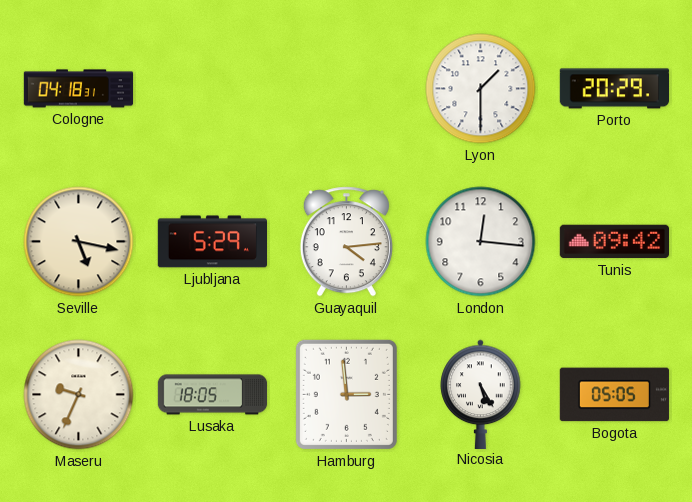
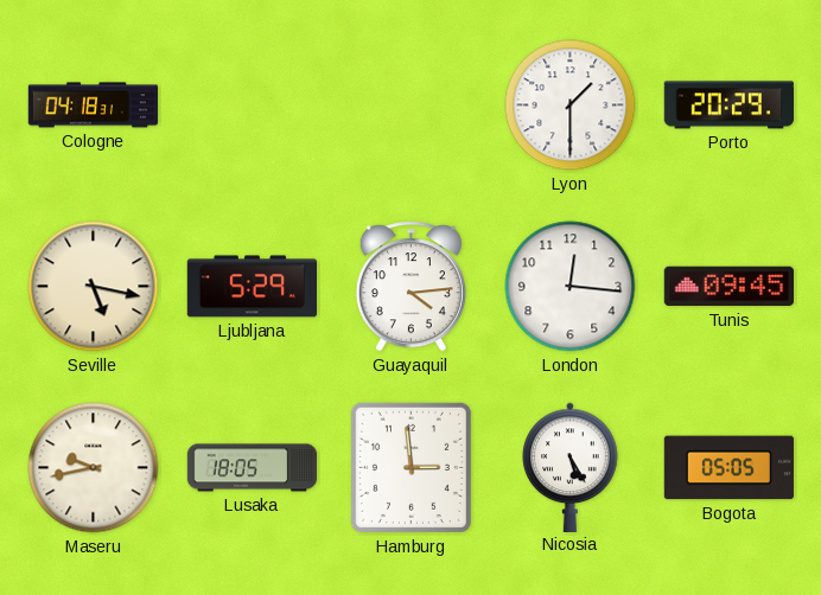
Tunis: 09:42 -> 09:45 (728, 287)
Maseru: 9:34 -> 9:43 (94, 468)
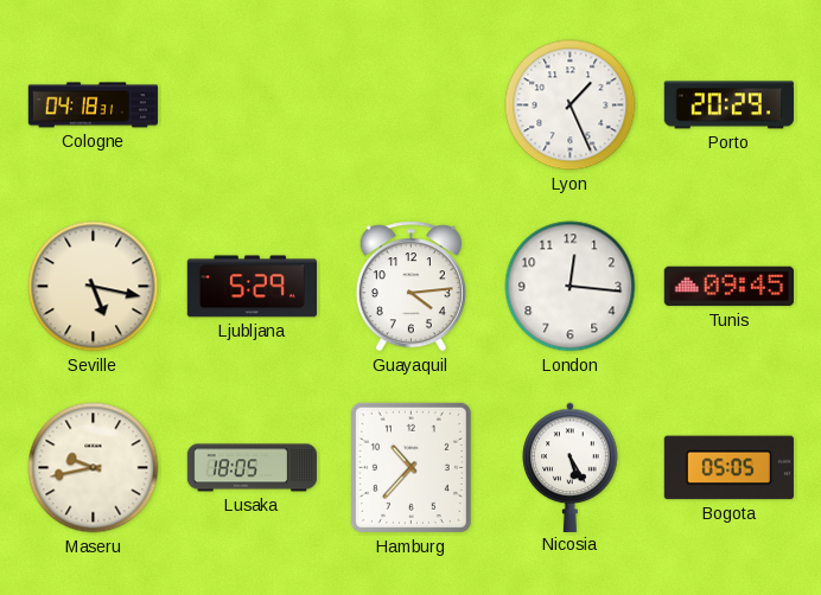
Lyon: 1:30 -> 1:26 (571, 105)
Hamburg: 2:59 -> 10:37 (411, 467)
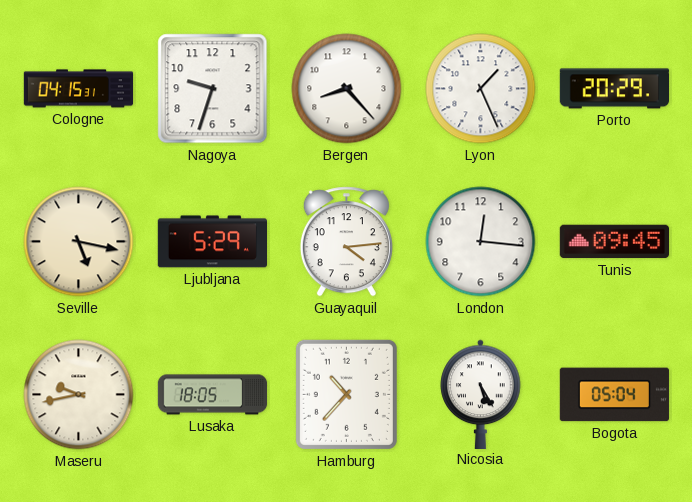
Cologne: 04:18 -> 04:15 (79, 89)
Nagoya: none -> 9:33 (213, 89)
Bergen: none -> 8:23 (347, 89)
Bogota: 05:05 -> 05:04 (614, 395)
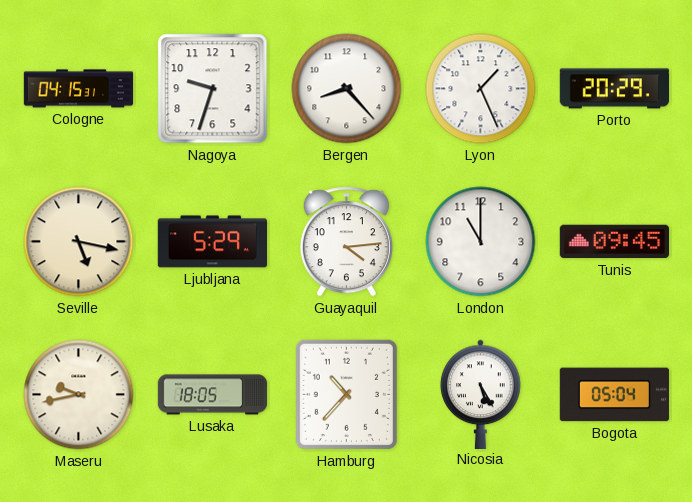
London: 12:16 -> 11:00 (481, 242)
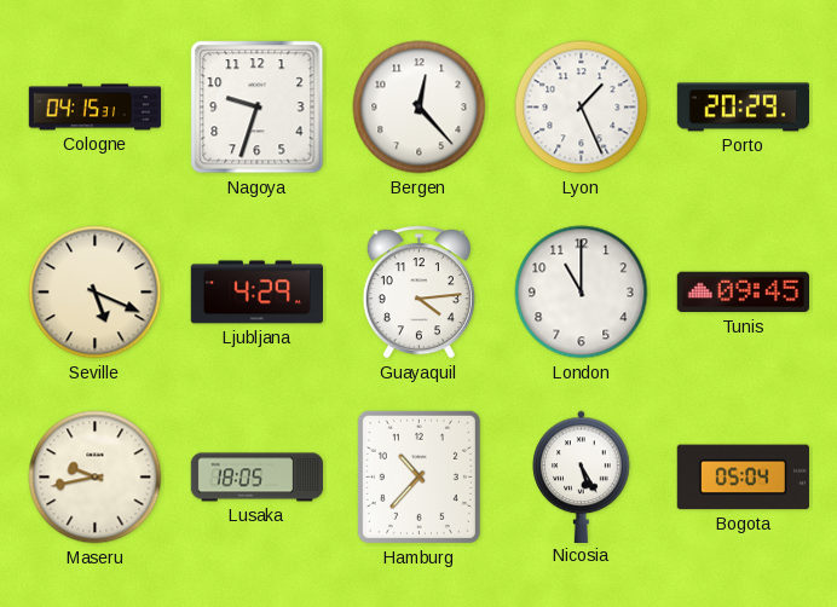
Bergen: 8:23 -> 12:23 (420, 108)
Seville: 5:17 -> 5:19 (96, 293)
Ljubljana: 5:29 -> 4:29 (256, 293)
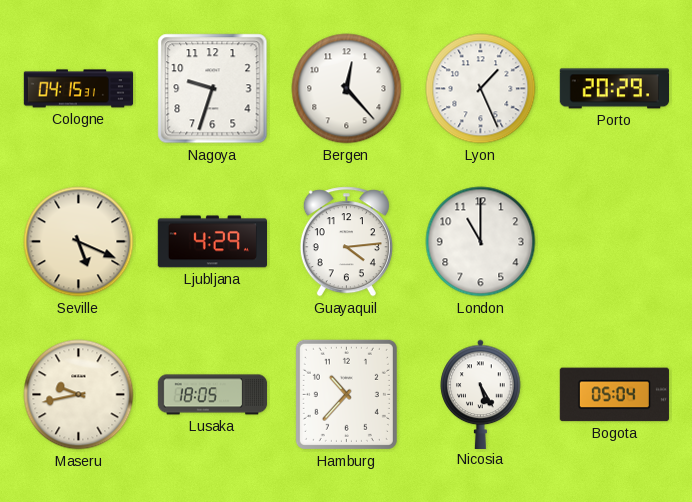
Tunis: 09:45 -> none (743, 293)
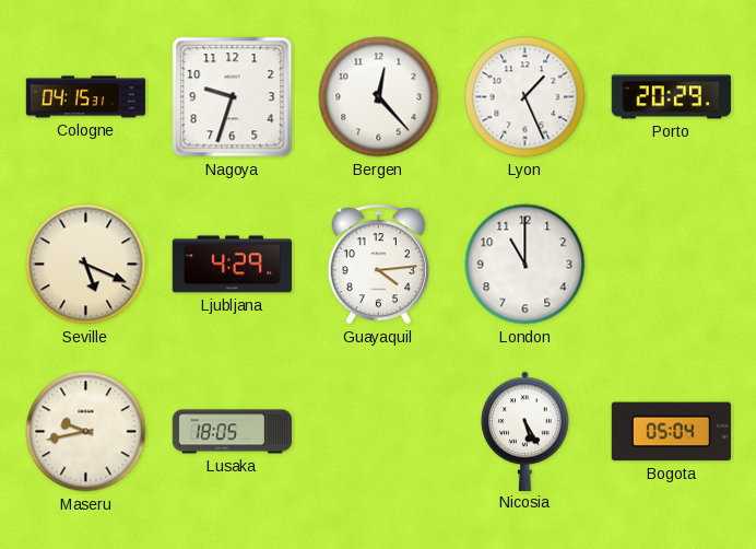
Hamburg: 10:37 -> none (346, 394)
